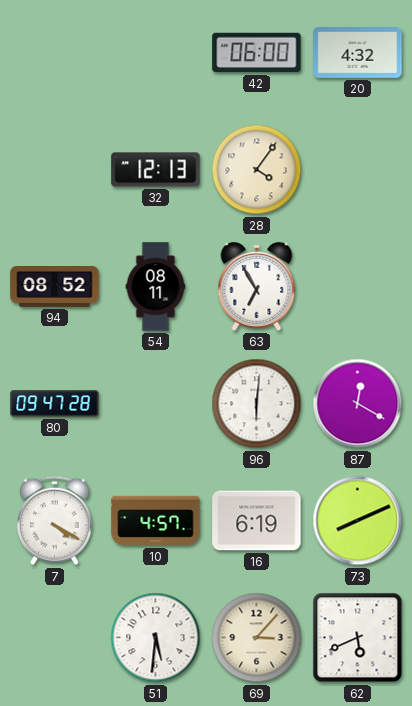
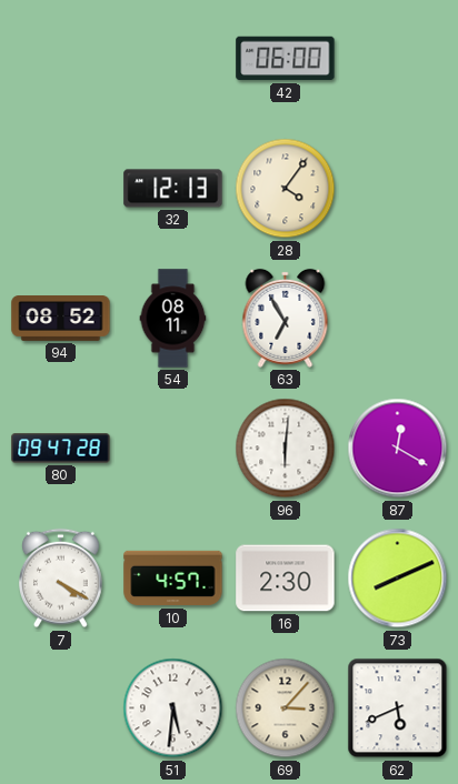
20: 4:32 -> none (358, 53)
16: 6:19 -> 2:30 (286, 579)
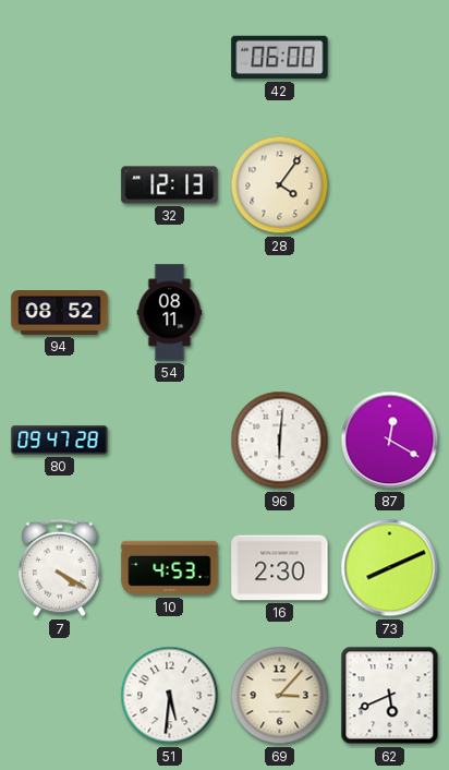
63: 6:55 -> none (286, 318)
10: 4:57 -> 4:53 (170, 568)
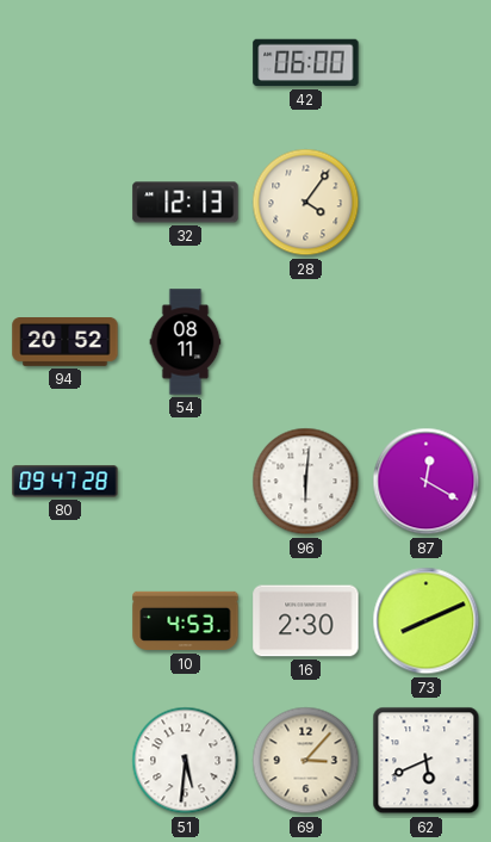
94: 08:52 -> 20:52 (66, 342)
7: 4:20 -> none (60, 568)
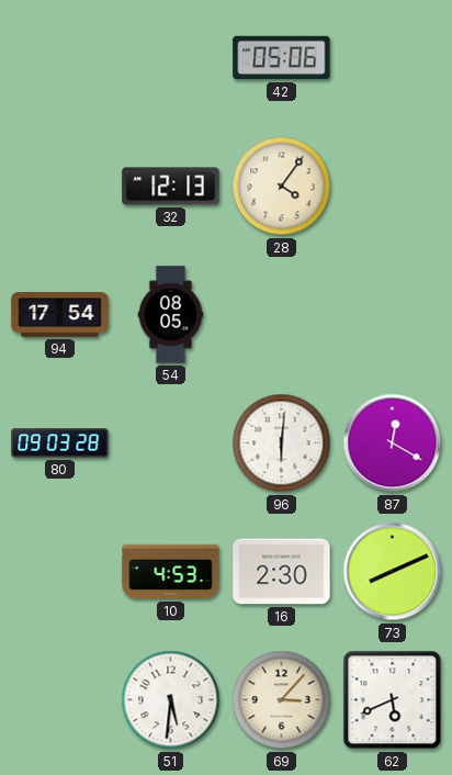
42: 06:00 -> 05:06 (282, 58)
94: 20:52 -> 17:54 (60, 315)
54: 08:11 -> 08:05 (171, 315)
80: 09:47 -> 09:03 (60, 443)
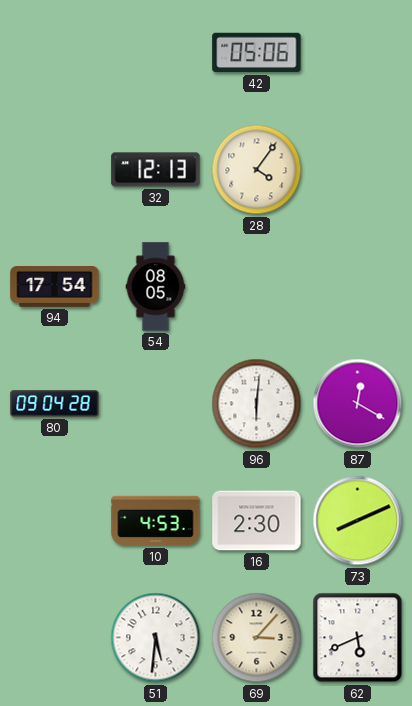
80: 09:03 -> 09:04 (55, 404)
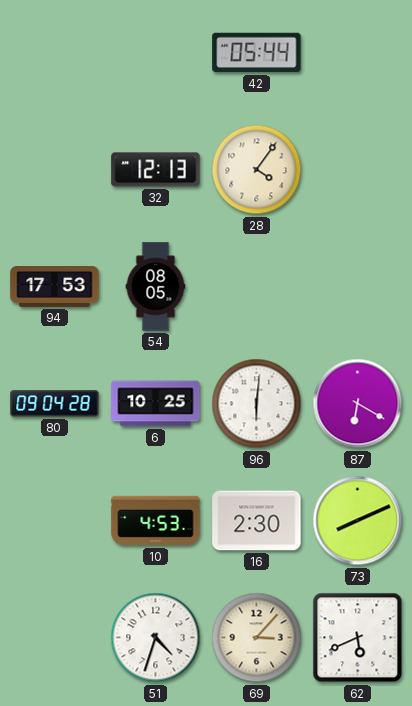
42: 05:06 -> 05:44 (257, 53)
94: 17:54 -> 17:53 (55, 287)
6: none -> 10:25 (156, 404)
87: 12:20 -> 6:20 (358, 404)
51: 5:31 -> 4:33 (156, 638)
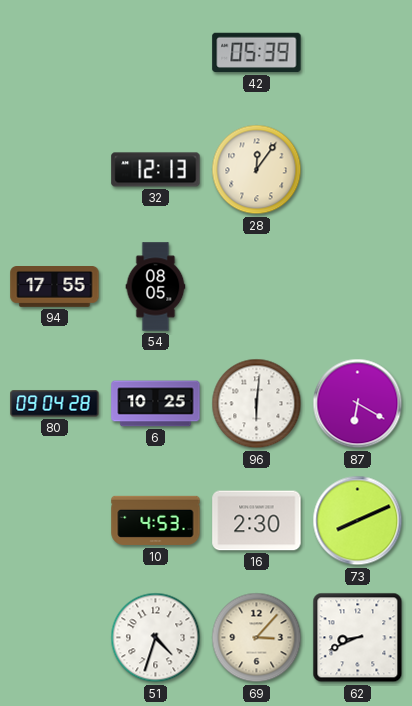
42: 05:44 -> 05:39 (257, 53)
28: 4:06 -> 12:06 (257, 170)
94: 17:53 -> 17:55 (55, 287)
62: 5:41 -> 8:41 (358, 638)
